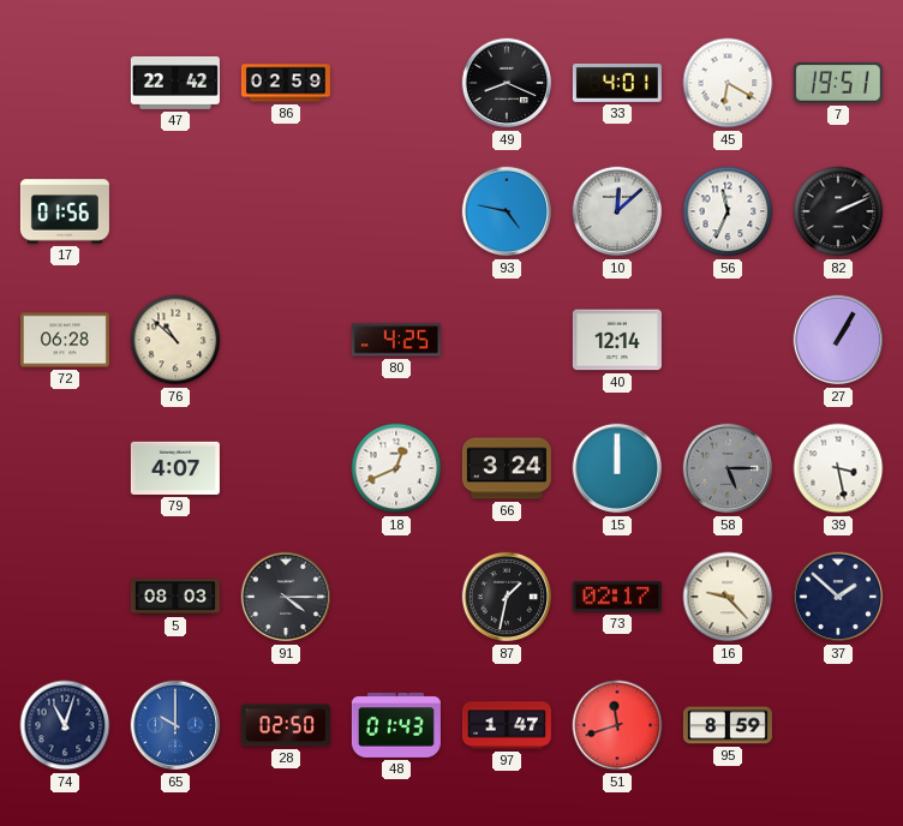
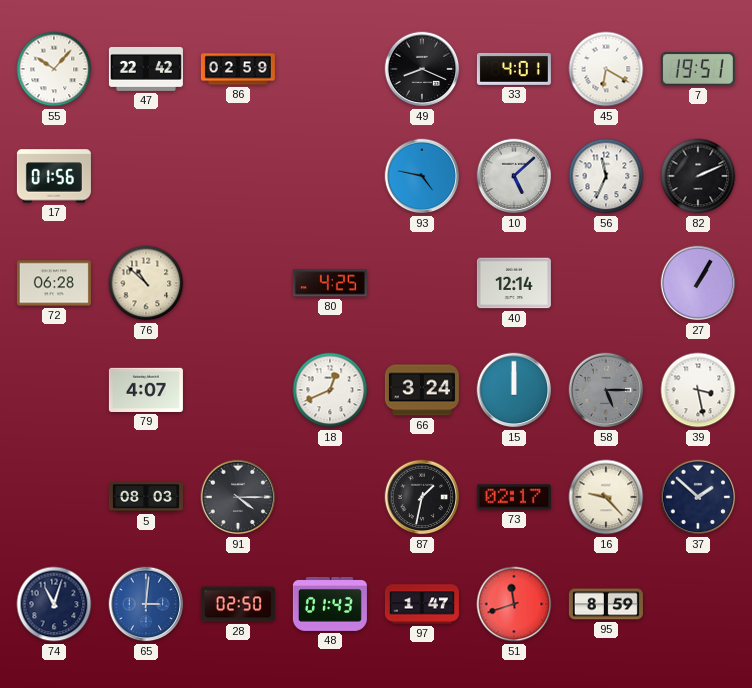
55: none -> 10:07 (54, 69)
10: 12:08 -> 5:08 (514, 176)
65: 10:00 -> 3:01 (146, 604)
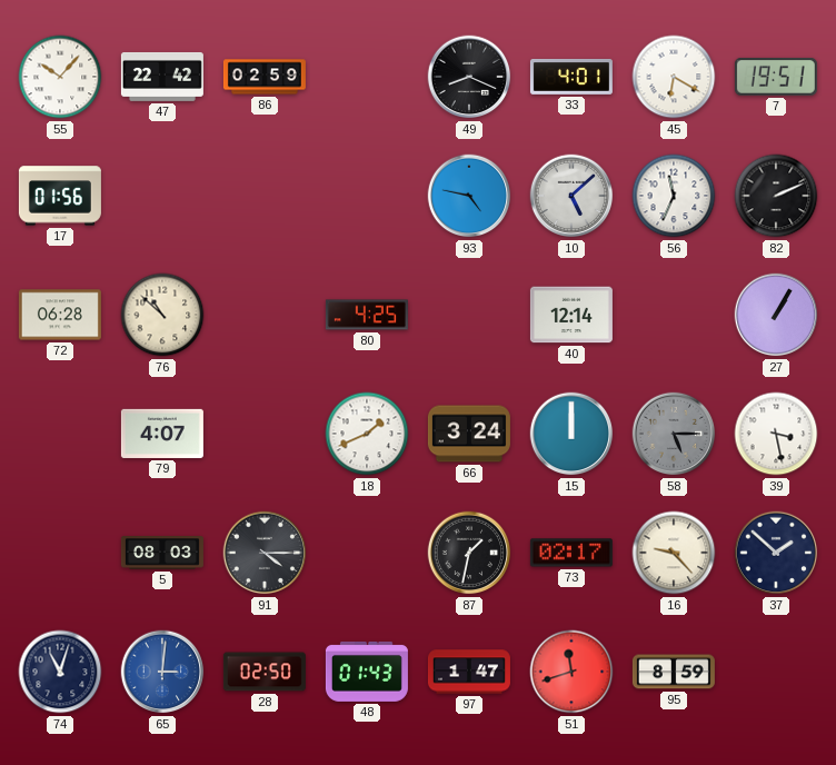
18: 12:41 -> 1:41 (367, 434)
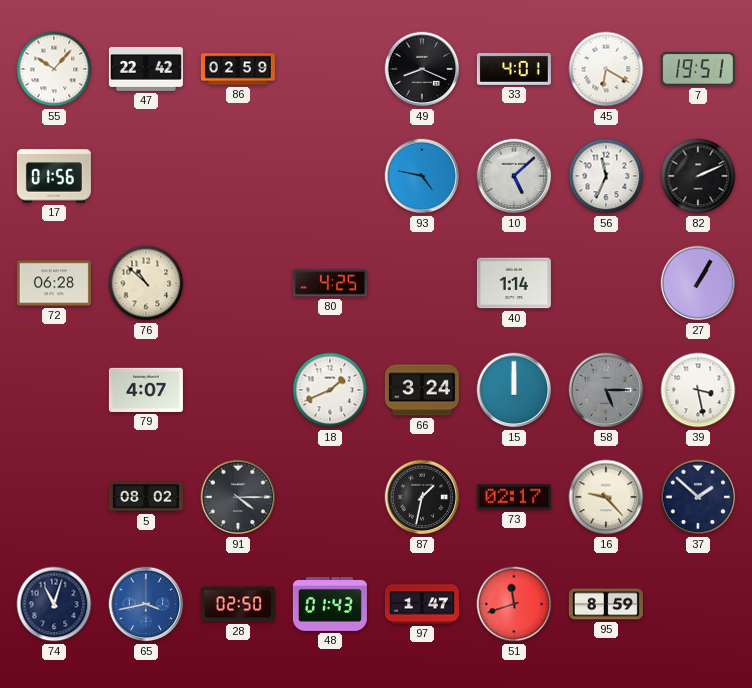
40: 12:14 -> 1:14 (514, 283)
5: 08:03 -> 08:02 (146, 497)
65: 3:01 -> 3:43 (146, 604)
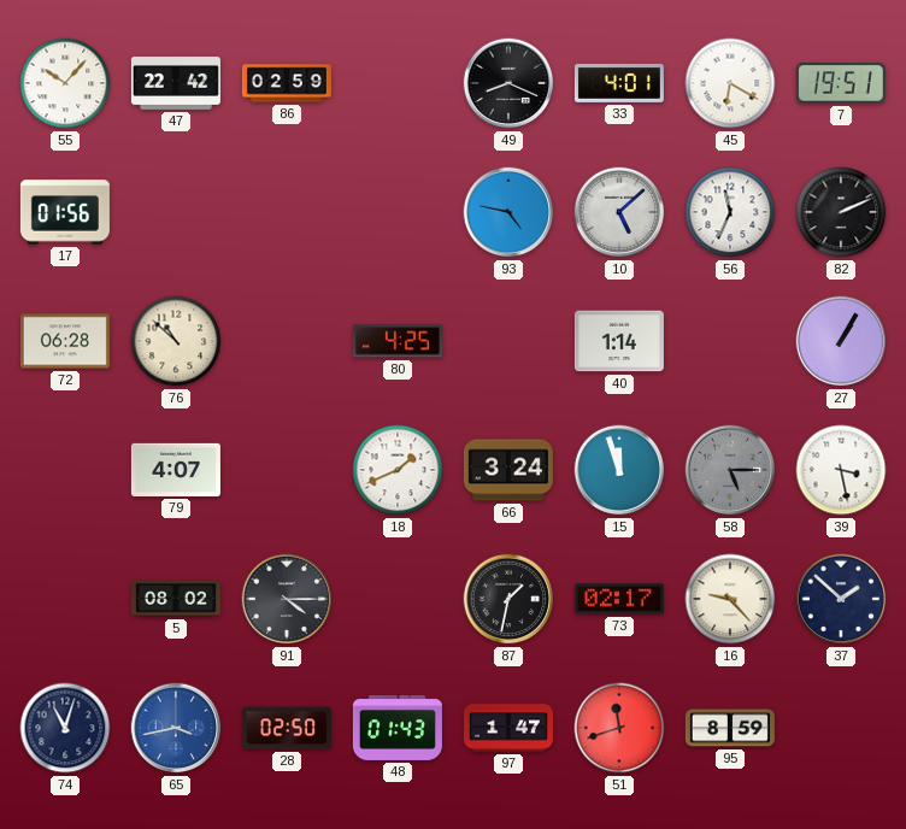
15: 12:00 -> 11:57 (619, 470)
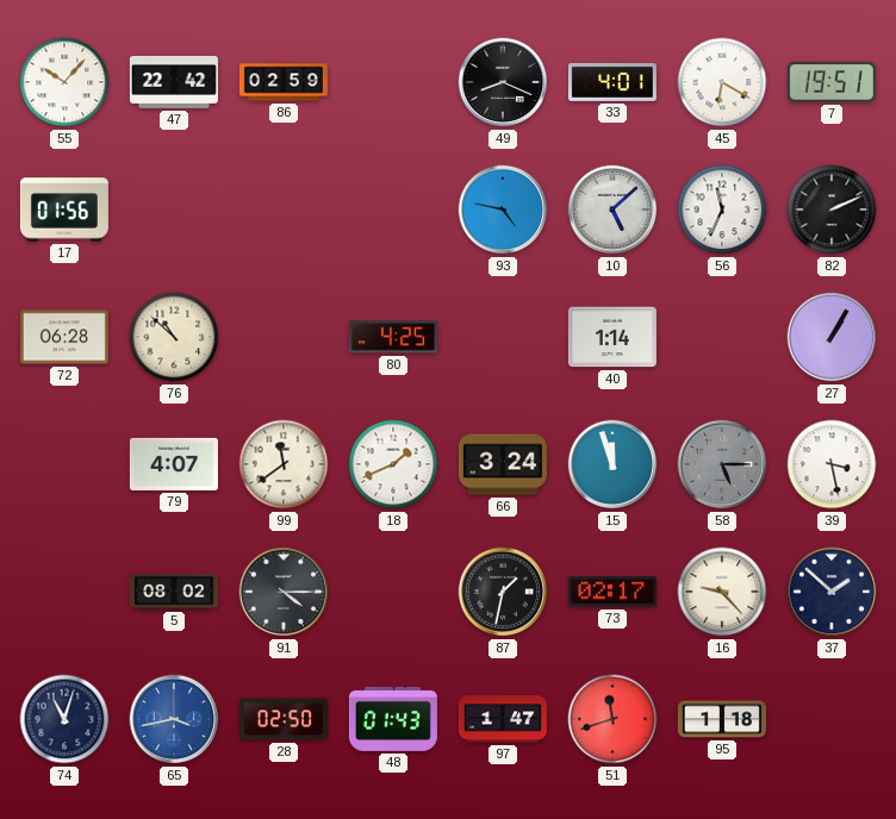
99: none -> 11:39 (284, 464)
95: 8:59 -> 1:18 (722, 719)
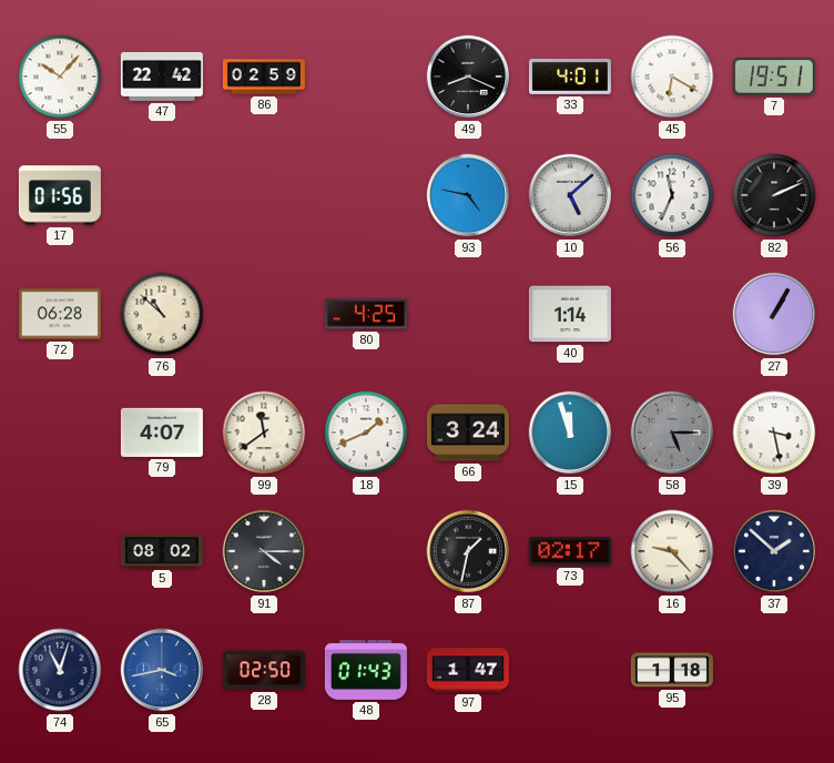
51: 11:42 -> none (612, 719)
